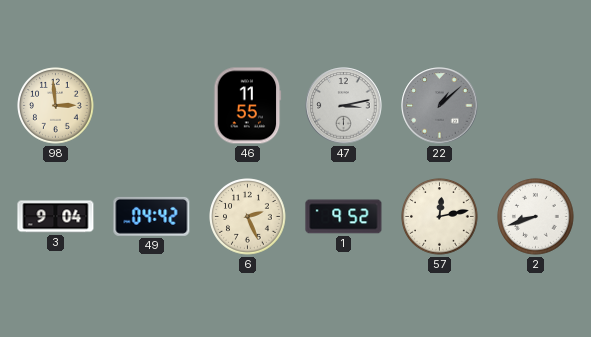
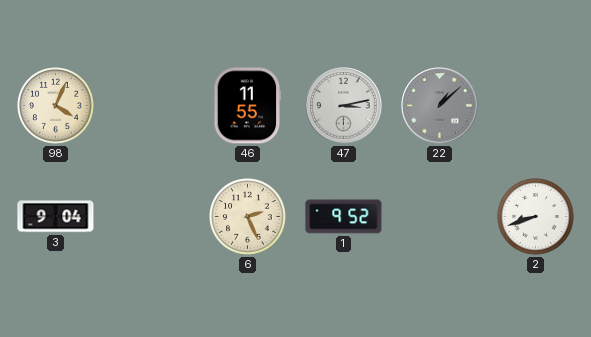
98: 2:59 -> 4:04 (56, 106)
49: 04:42 -> none (152, 216)
57: 12:13 -> none (440, 217)
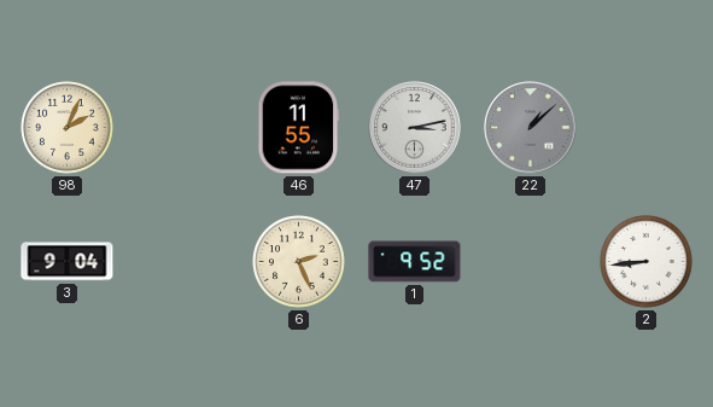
98: 4:04 -> 2:04 (68, 128)
2: 8:42 -> 8:44 (647, 262)
